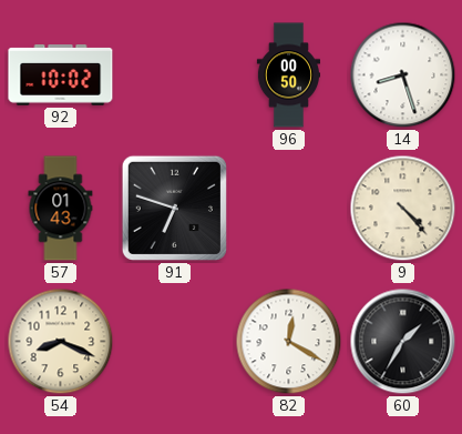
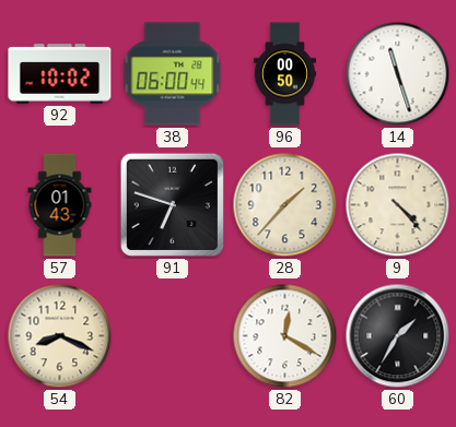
38: none -> 06:00 (173, 74)
14: 8:27 -> 11:27 (398, 74)
28: none -> 1:37 (285, 205)
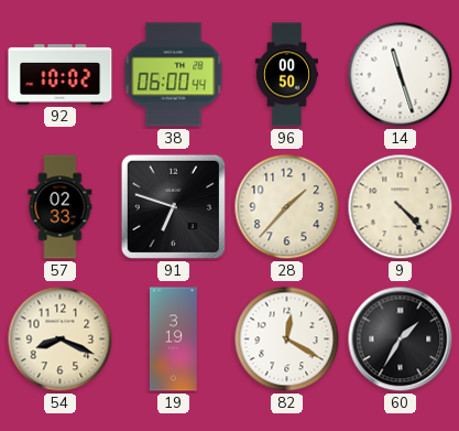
57: 01:43 -> 02:33 (61, 207)
19: none -> 3:19 (174, 340)
